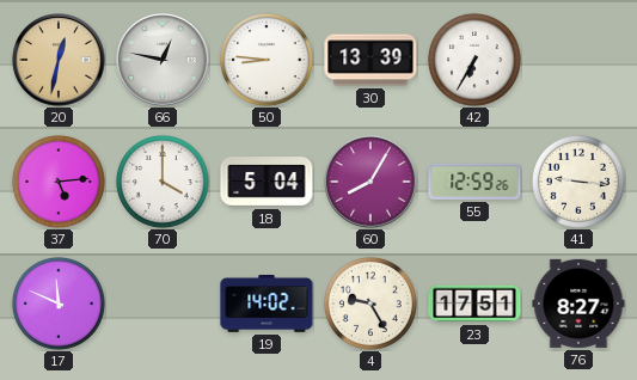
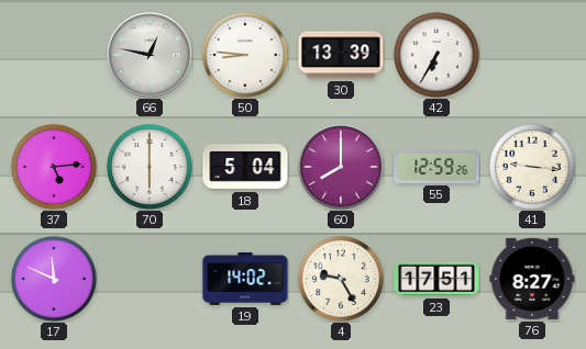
20: 12:32 -> none (59, 60)
70: 4:00 -> 6:00 (150, 167)
60: 8:05 -> 8:00 (341, 167)
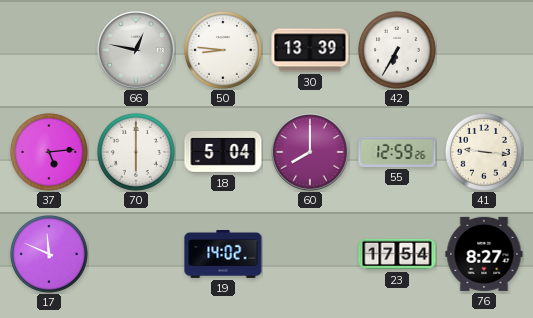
4: 9:25 -> none (341, 279)
23: 17:51 -> 17:54 (397, 254)
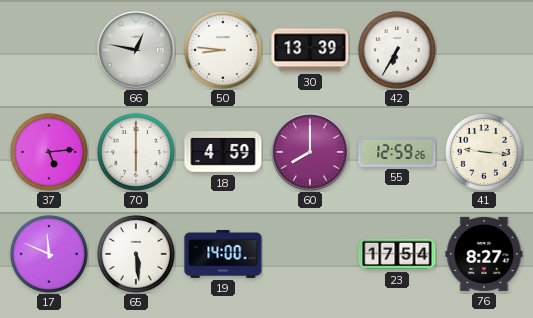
18: 5:04 -> 4:59 (223, 152)
65: none -> 5:29 (136, 254)
19: 14:02 -> 14:00 (223, 255)
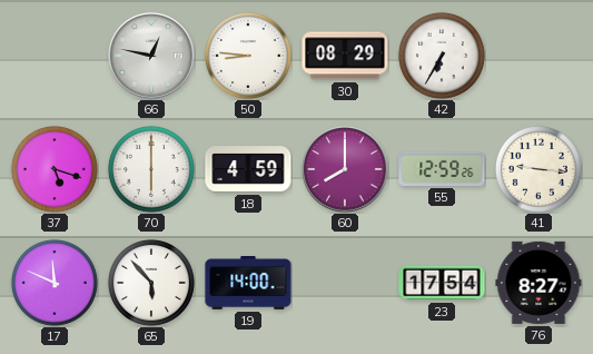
30: 13:39 -> 08:29 (345, 56)
37: 5:14 -> 5:18 (55, 169)
65: 5:29 -> 5:53 (151, 283)
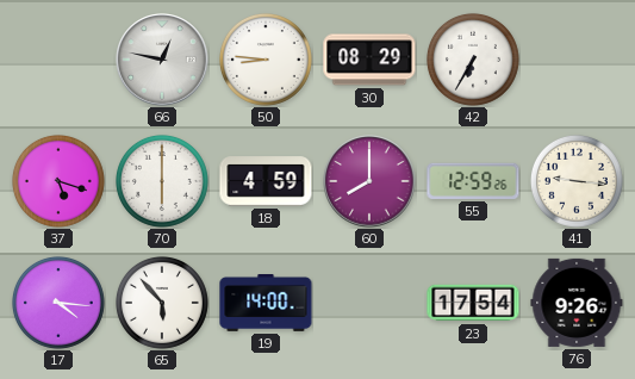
17: 11:49 -> 4:16 (58, 303)
76: 8:27 -> 9:26 (577, 303)
